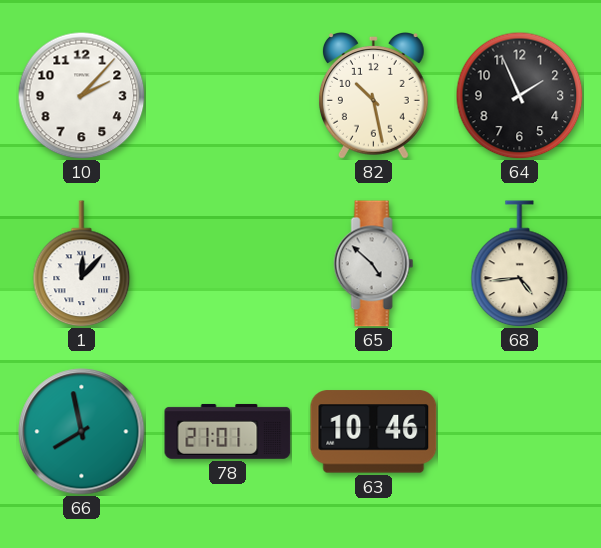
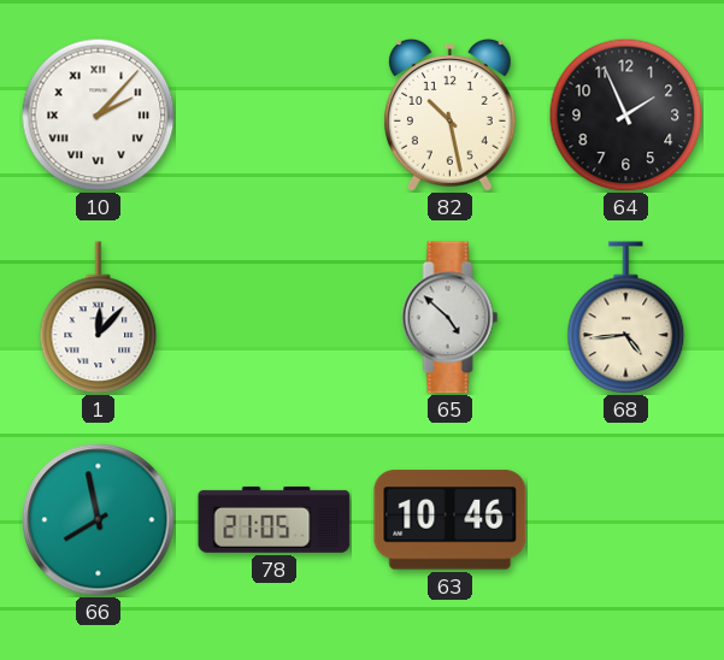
10 numerals: Arabic -> Roman (98, 114)
78: 21:01 -> 21:05 (275, 519)
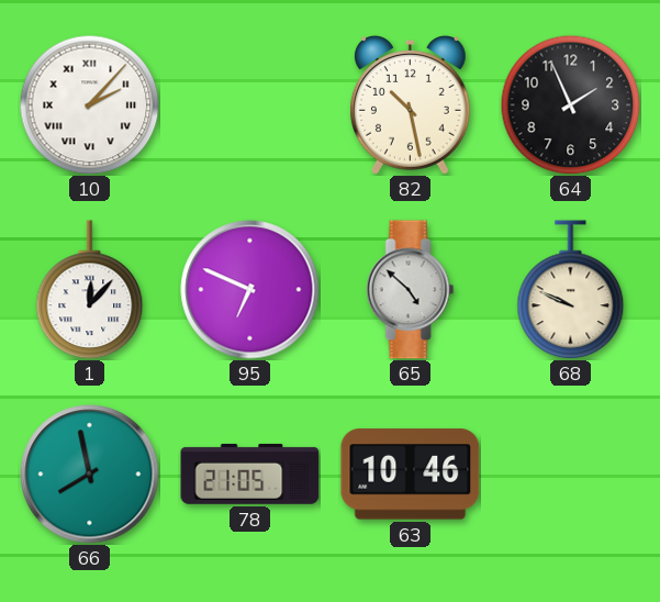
95: none -> 6:49 (250, 290)
68: 4:44 -> 9:49 (571, 290)
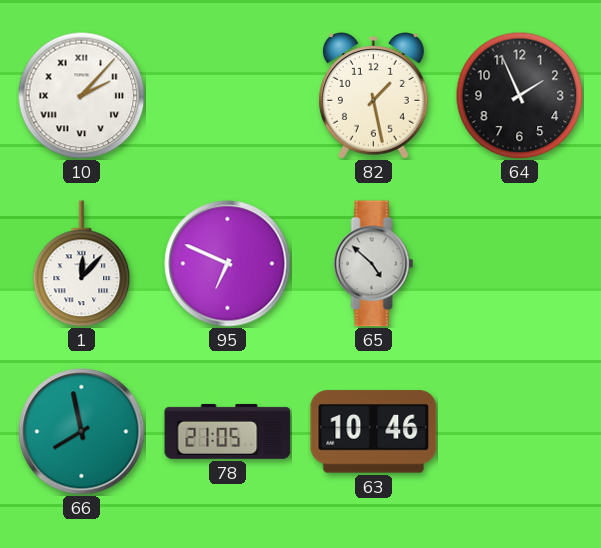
82: 10:28 -> 1:28 (373, 96)
68: 9:49 -> none (571, 290)
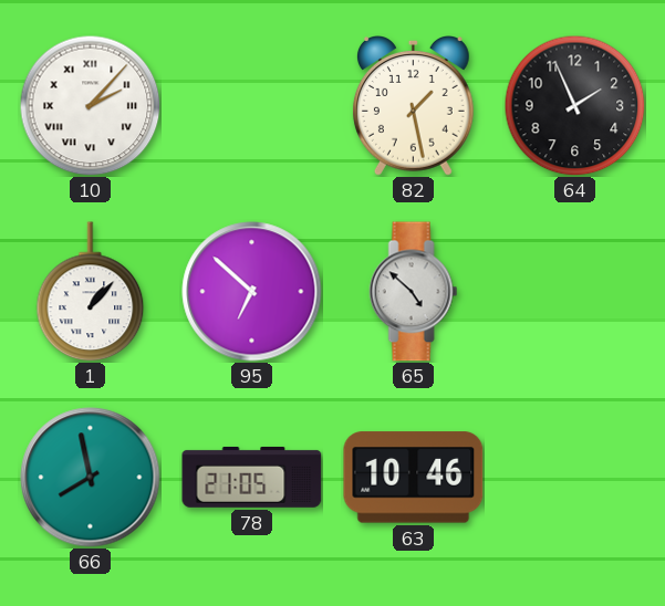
1: 12:07 -> 1:07 (91, 292)
95: 6:49 -> 6:52 (252, 292)
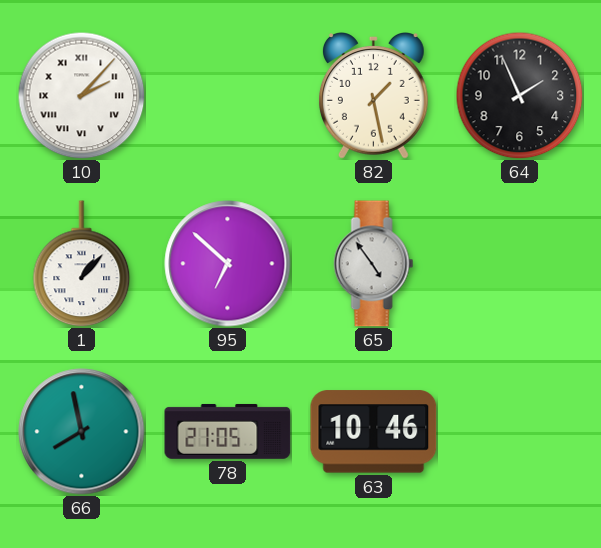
65: 4:52 -> 4:54 (374, 264)
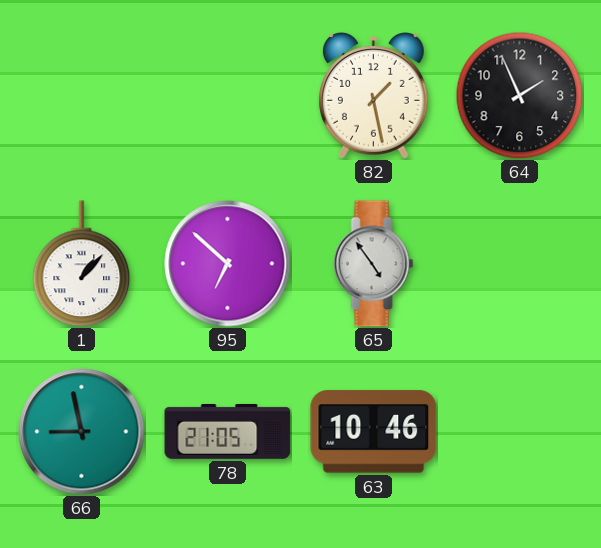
10: 2:07 -> none (81, 95)
66: 7:58 -> 8:58 (82, 432)
